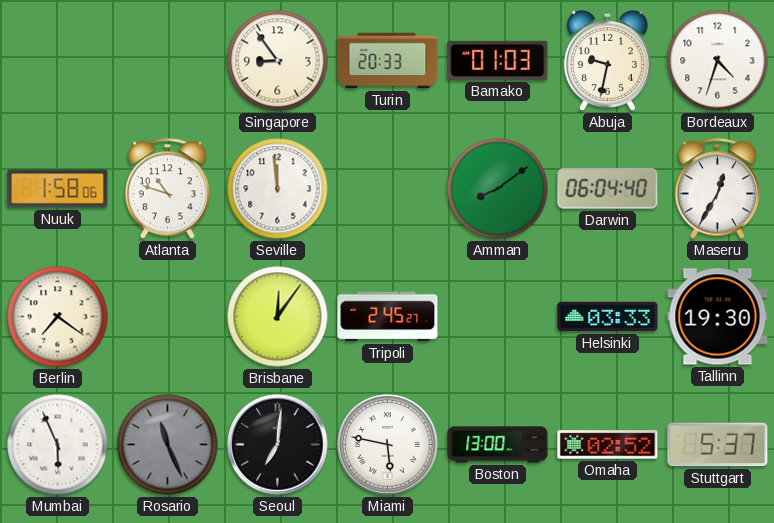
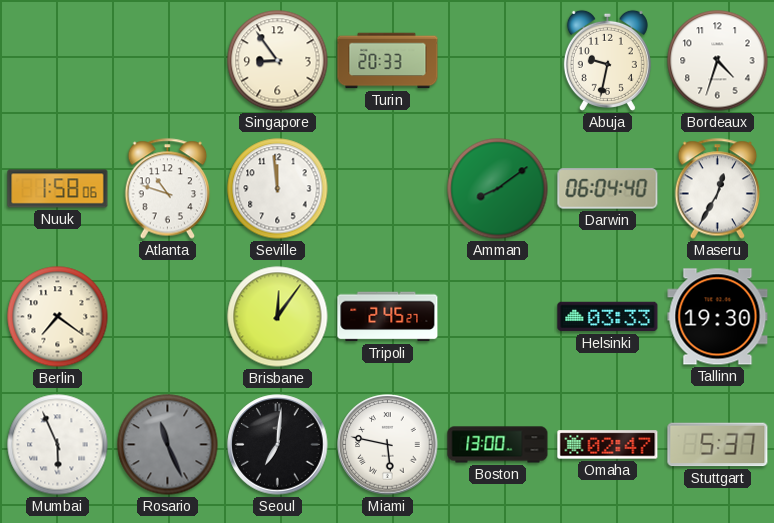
Bamako: 01:03 -> none (498, 60)
Omaha: 02:52 -> 02:47 (608, 445)
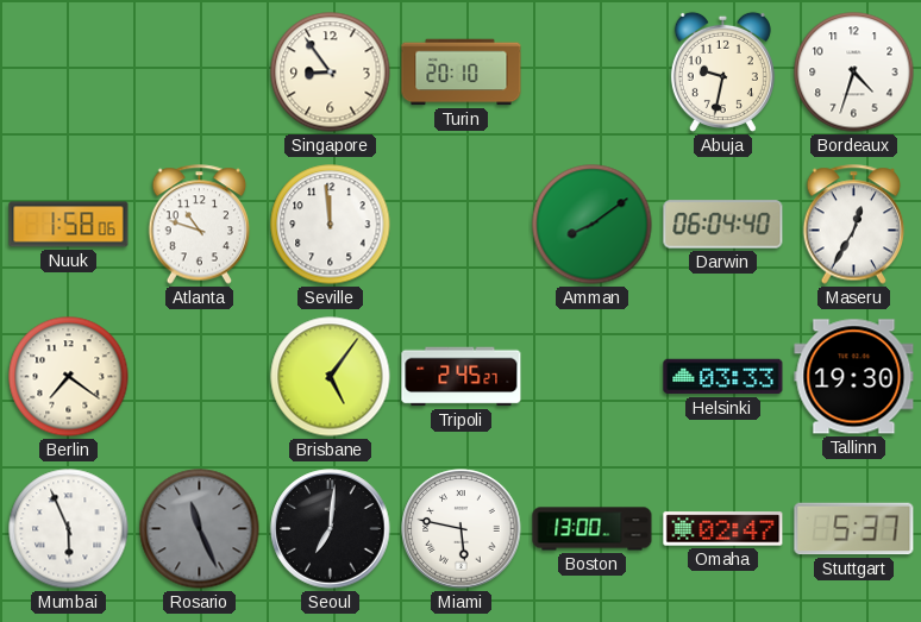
Turin: 20:33 -> 20:10 (462, 73)
Brisbane: 12:06 -> 5:06 (331, 377)
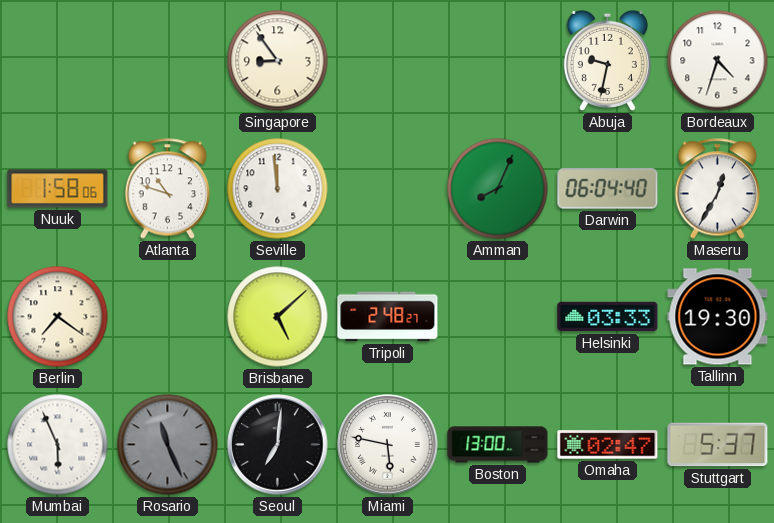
Turin: 20:10 -> none (462, 73)
Amman: 8:09 -> 8:04 (498, 189)
Brisbane: 5:06 -> 5:08 (278, 317)
Tripoli: 2:45 -> 2:48 (388, 317)
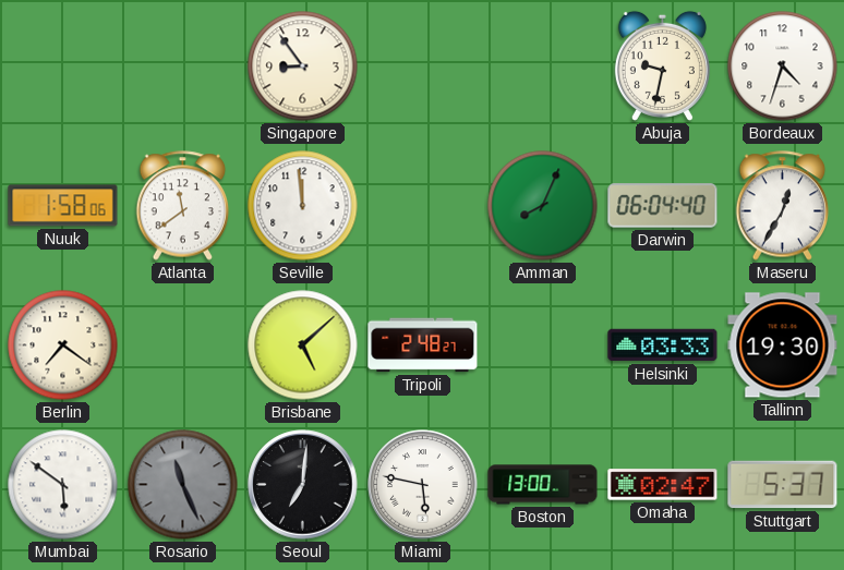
Atlanta: 10:48 -> 11:39 (183, 206)
Mumbai: 5:56 -> 5:51 (63, 485)
